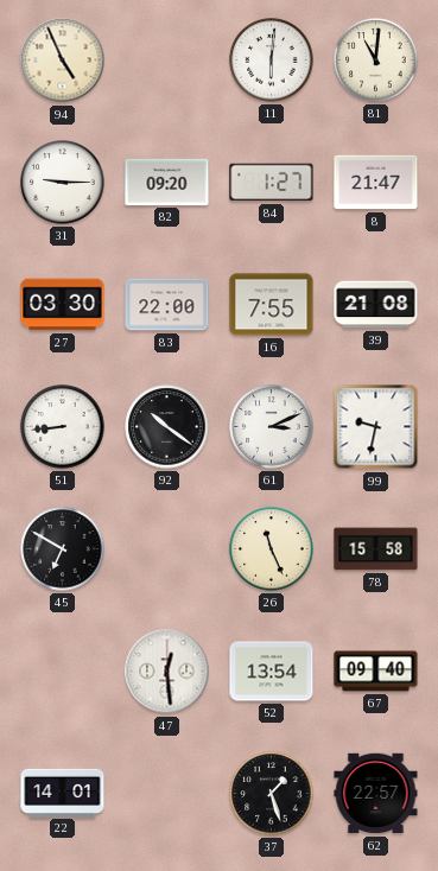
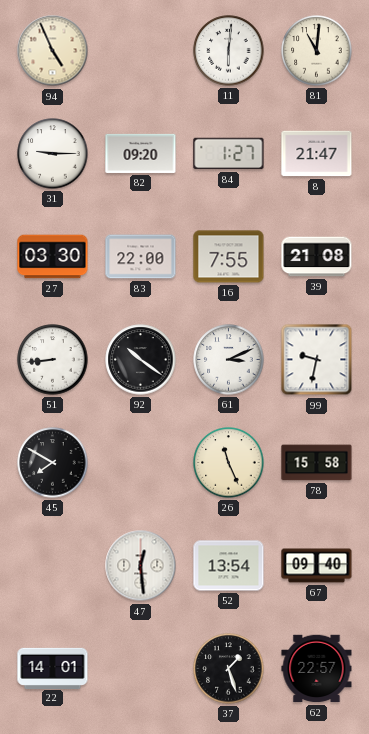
45: 6:50 -> 7:50 (53, 463)
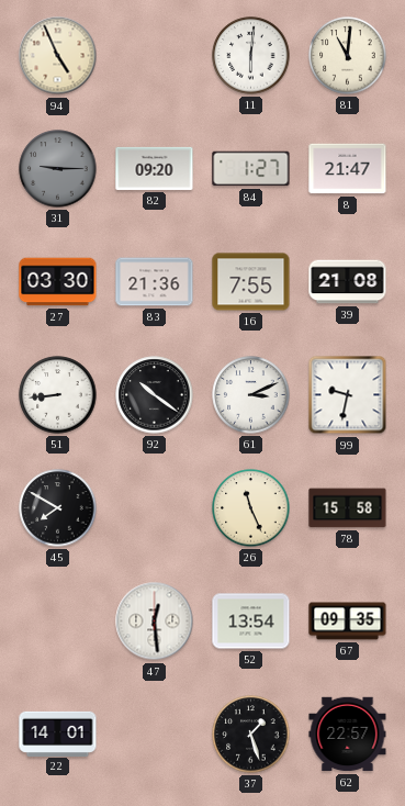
31 dial: white -> grey (58, 169)
83: 22:00 -> 21:36 (155, 282)
67: 09:40 -> 09:35 (348, 622)
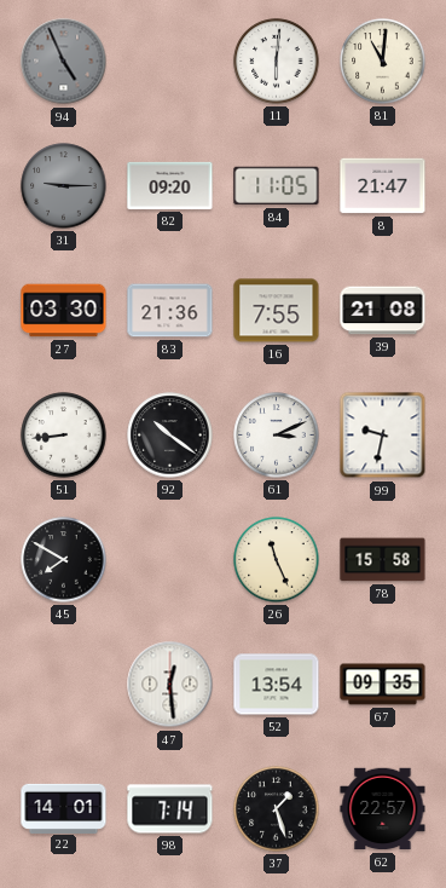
94 dial: cream -> grey (64, 62)
84: 1:27 -> 11:05 (277, 186)
98: none -> 7:14 (170, 809)
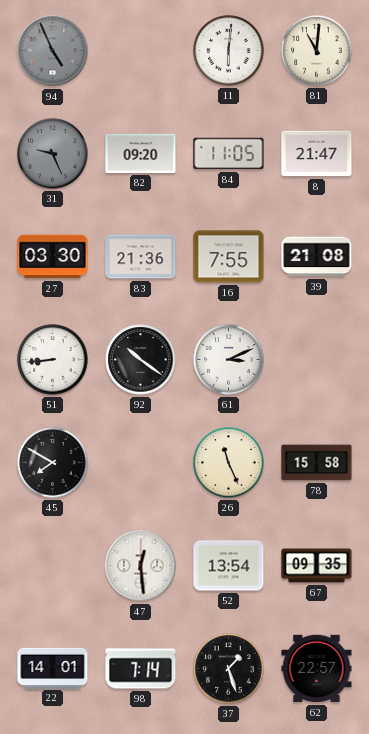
31: 9:15 -> 9:26 (53, 154)
99: 9:32 -> none (383, 436)
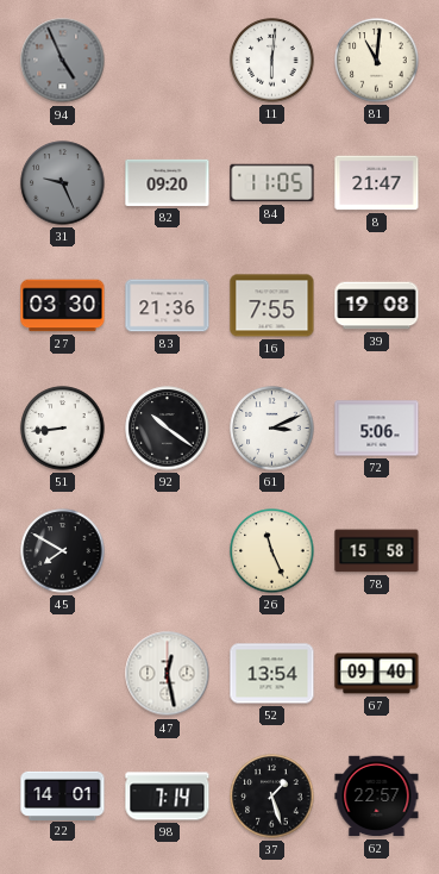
39: 21:08 -> 19:08 (377, 306)
72: none -> 5:06 (377, 429)
47: 12:29 -> 12:28 (168, 674)
67: 09:35 -> 09:40 (377, 674)
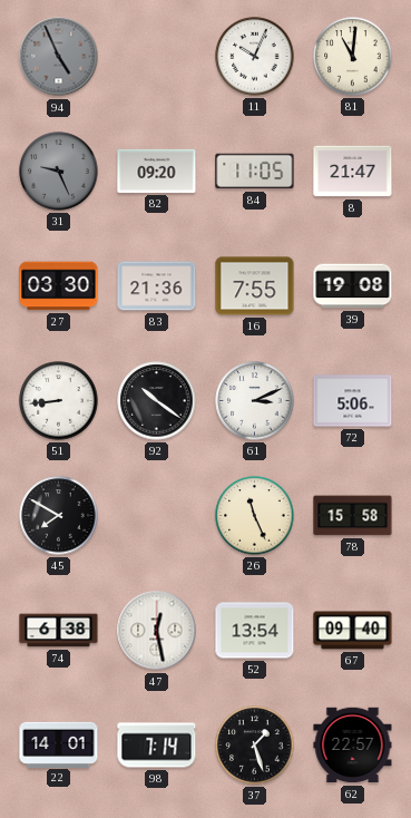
11: 6:01 -> 10:04 (255, 57)
74: none -> 6:38 (59, 631)
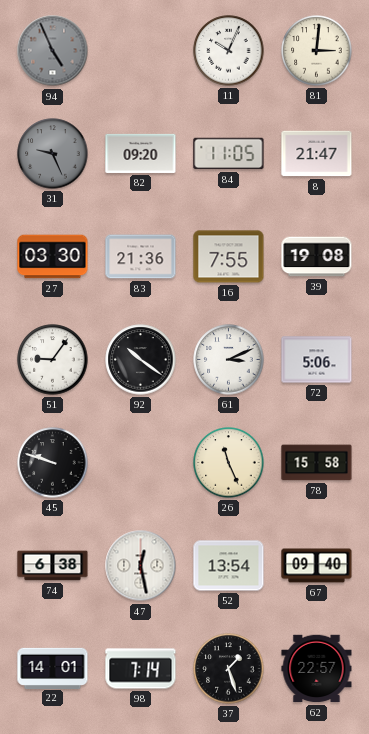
81: 11:01 -> 3:01 (317, 51)
51: 8:44 -> 9:06 (53, 360)
45: 7:50 -> 9:48 (53, 463)
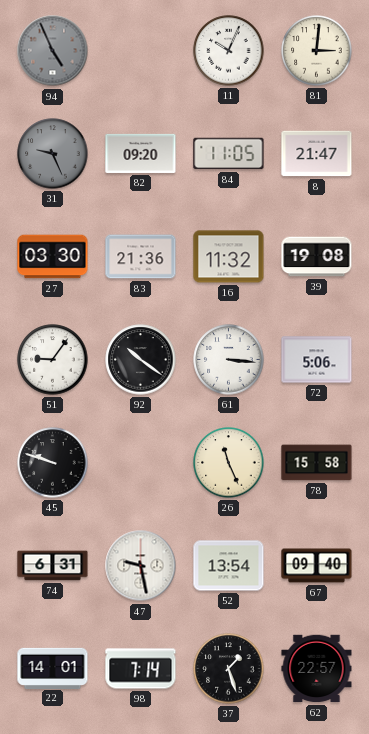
16: 7:55 -> 11:32 (229, 257)
61: 3:11 -> 3:16 (229, 360)
74: 6:38 -> 6:31 (53, 566)
47: 12:28 -> 9:28 (141, 566)
